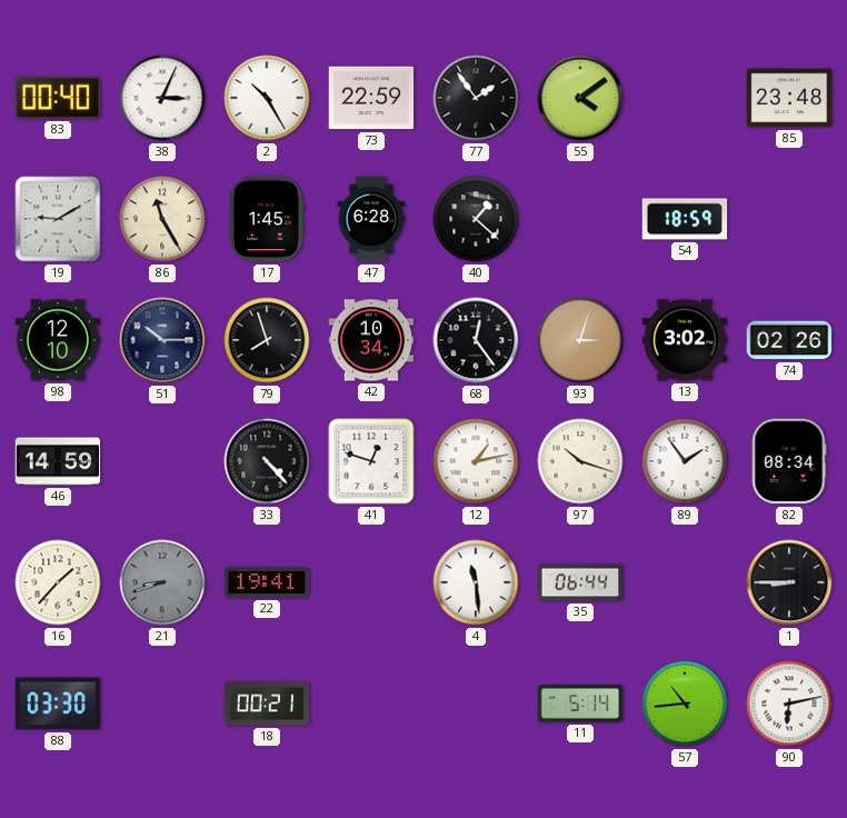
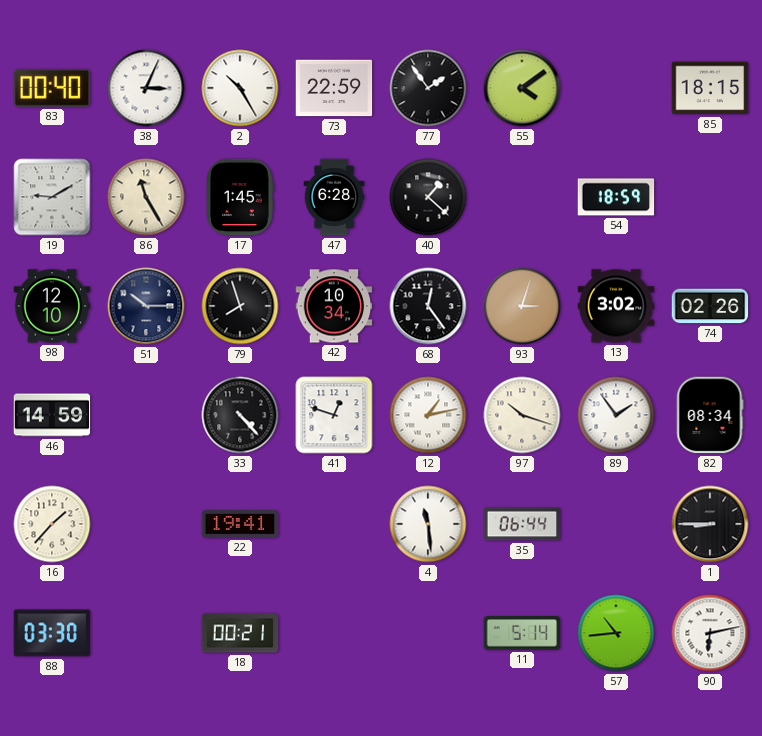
85: 23:48 -> 18:15 (710, 88)
21: 8:42 -> none (162, 582)
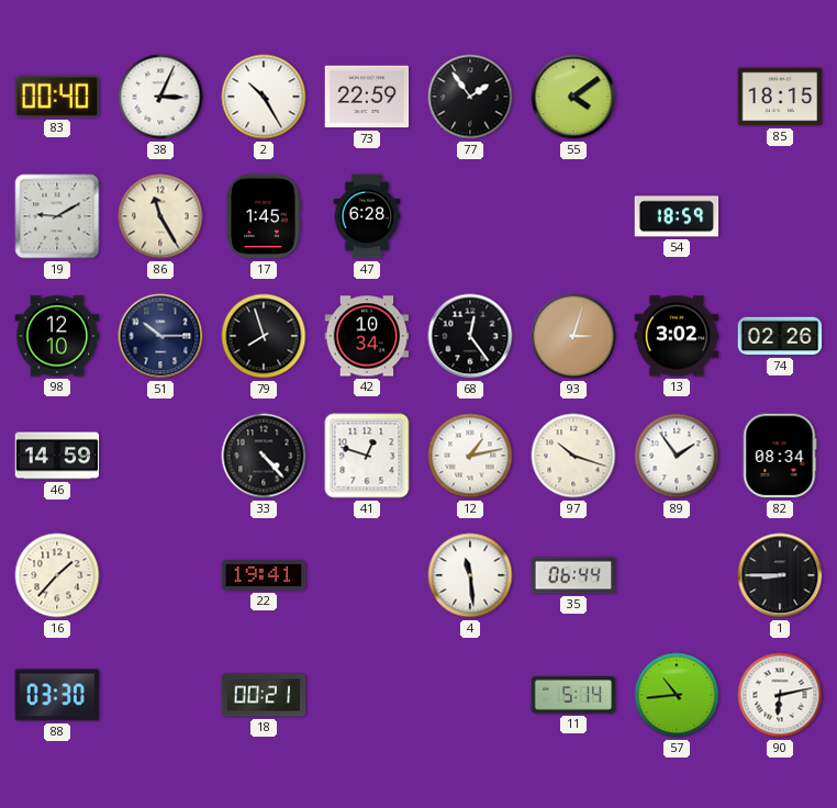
40: 1:22 -> none (428, 197)
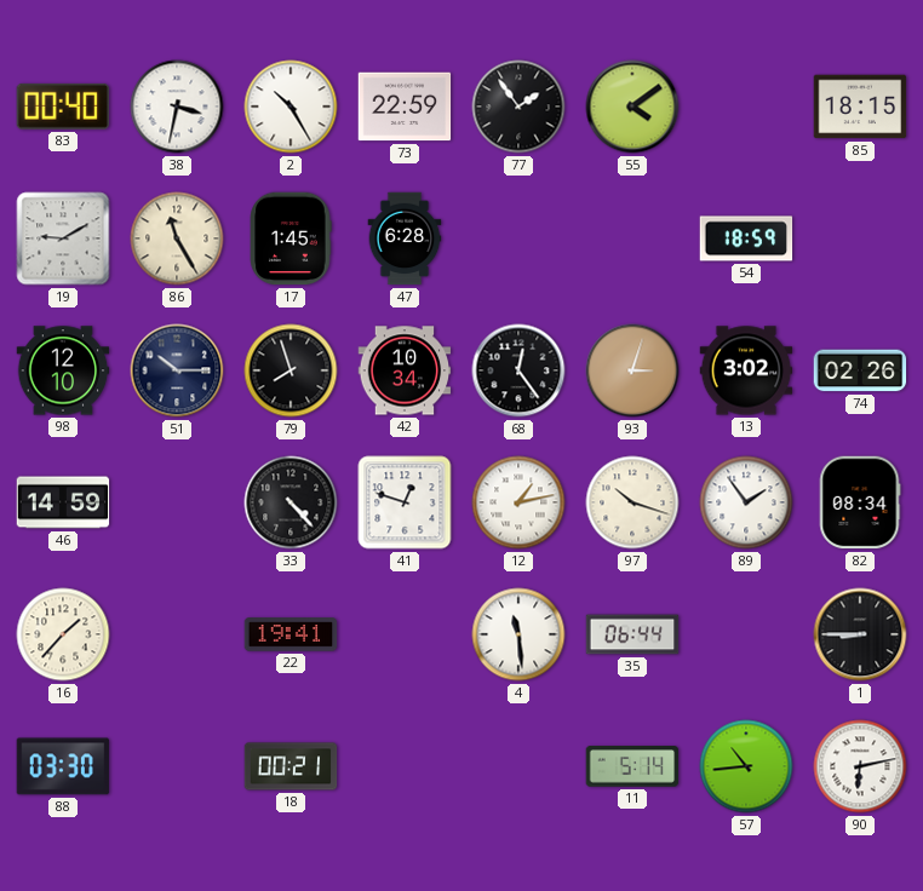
38: 3:04 -> 3:32 (177, 107)
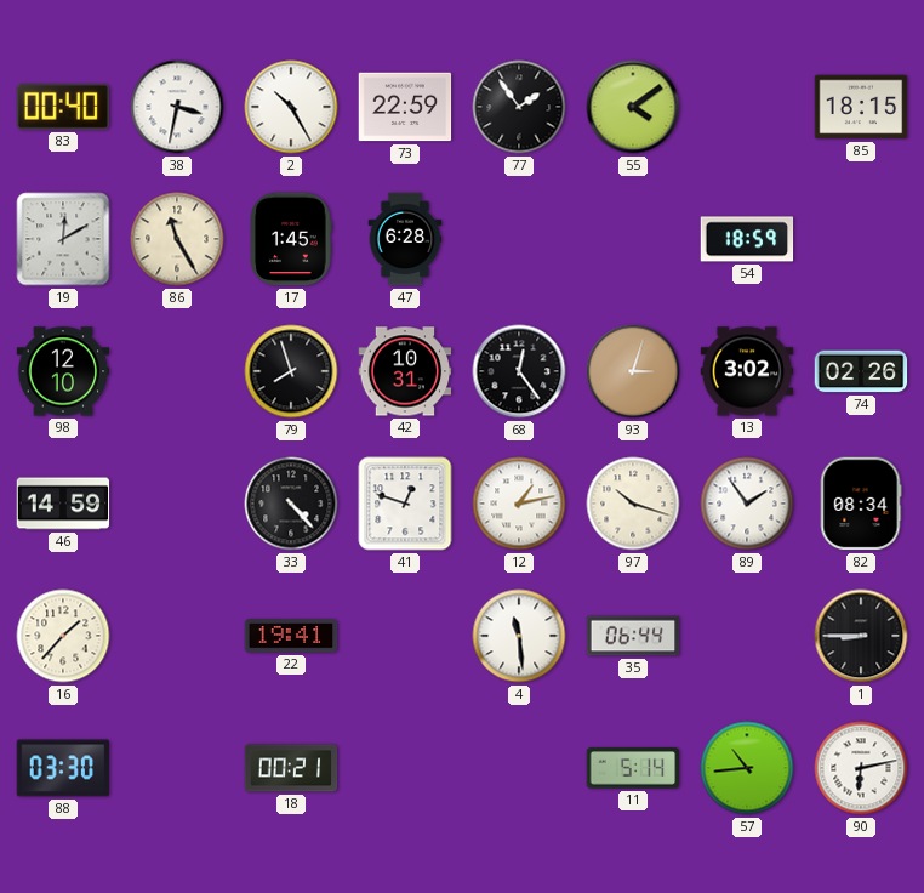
19: 9:10 -> 12:10 (63, 239)
51: 10:15 -> none (177, 370)
42: 10:34 -> 10:31 (405, 371)
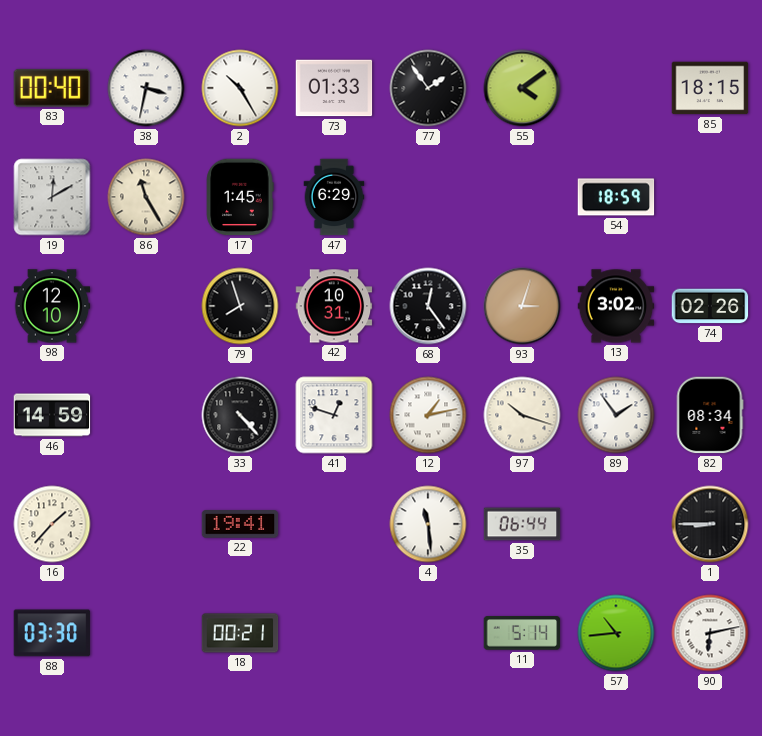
73: 22:59 -> 01:33 (334, 88)
47: 6:28 -> 6:29 (334, 197)
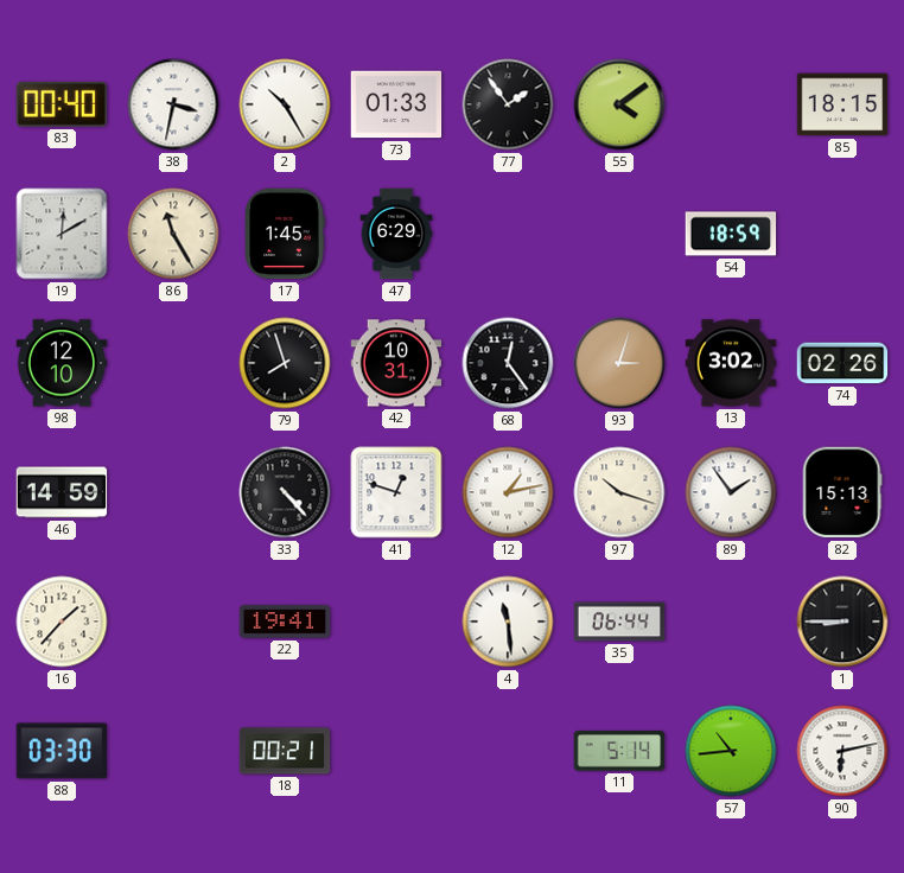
82: 08:34 -> 15:13 (842, 492)
